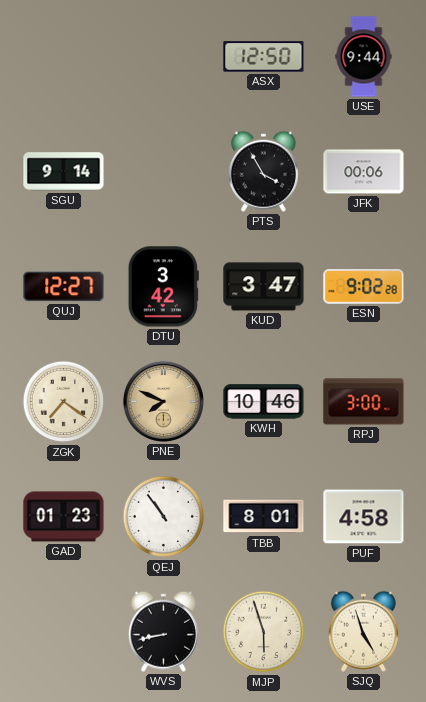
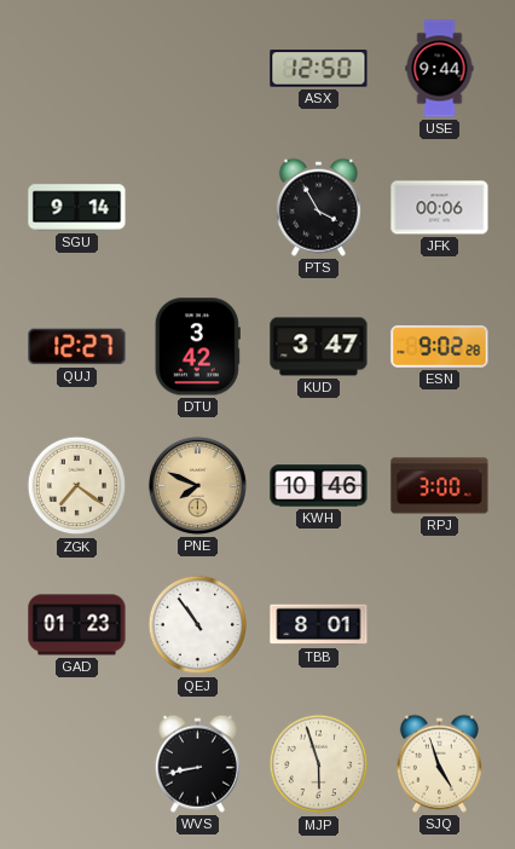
PUF: 4:58 -> none (364, 517)
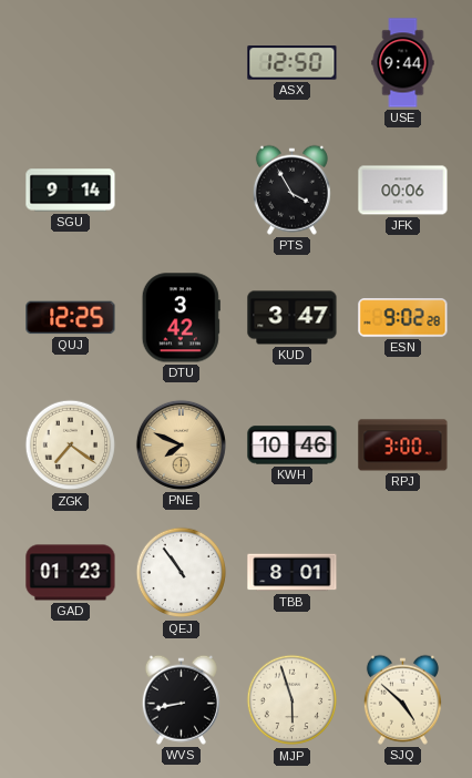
QUJ: 12:27 -> 12:25 (71, 318)
SJQ: 4:57 -> 4:52 (402, 699)
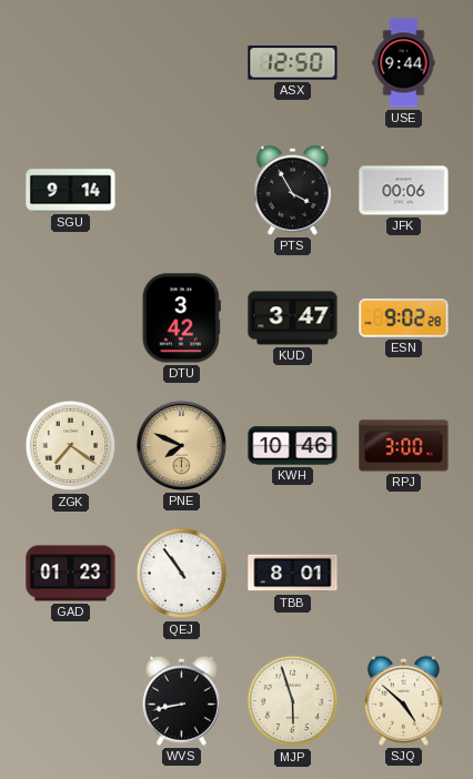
QUJ: 12:25 -> none (71, 318)
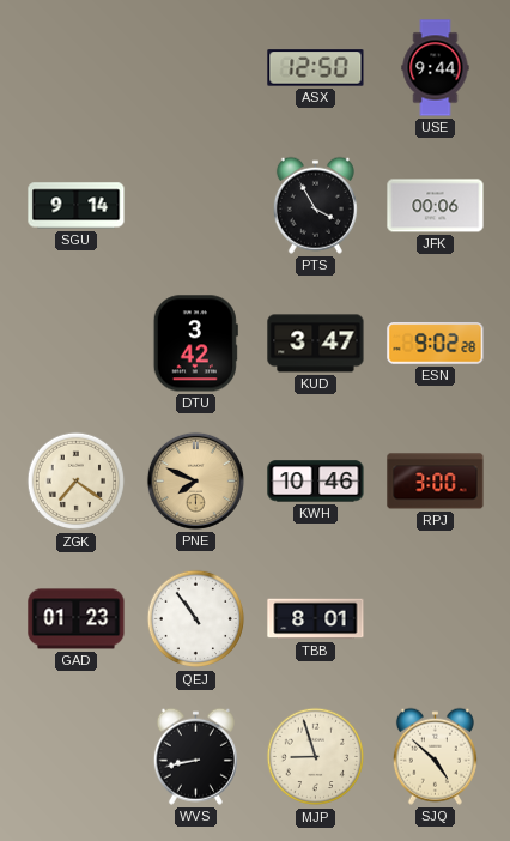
MJP: 5:57 -> 8:57 (316, 757)
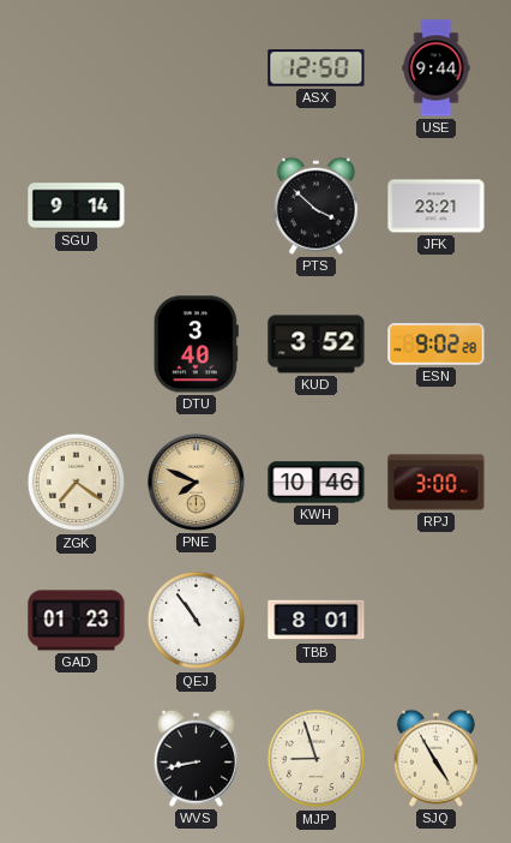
PTS: 3:55 -> 3:52 (315, 205)
JFK: 00:06 -> 23:21 (437, 207)
DTU: 3:42 -> 3:40 (196, 345)
KUD: 3:47 -> 3:52 (317, 345)
SJQ: 4:52 -> 4:55 (435, 758)
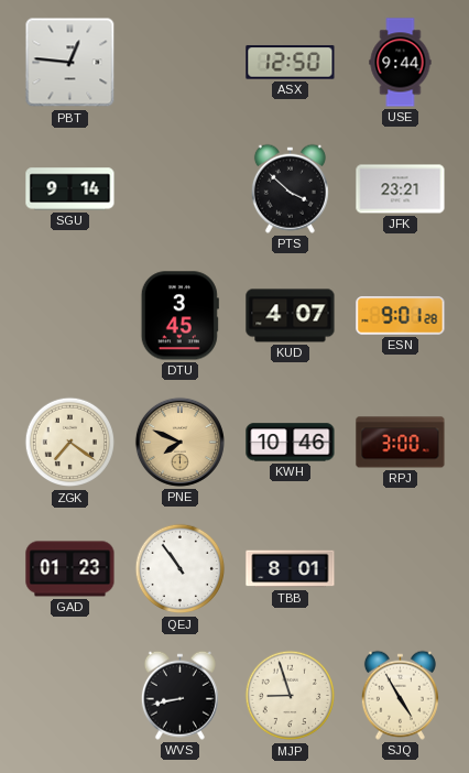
PBT: none -> 12:46 (70, 63)
DTU: 3:40 -> 3:45 (179, 316)
KUD: 3:52 -> 4:07 (291, 316)
ESN: 9:02 -> 9:01 (401, 316)
